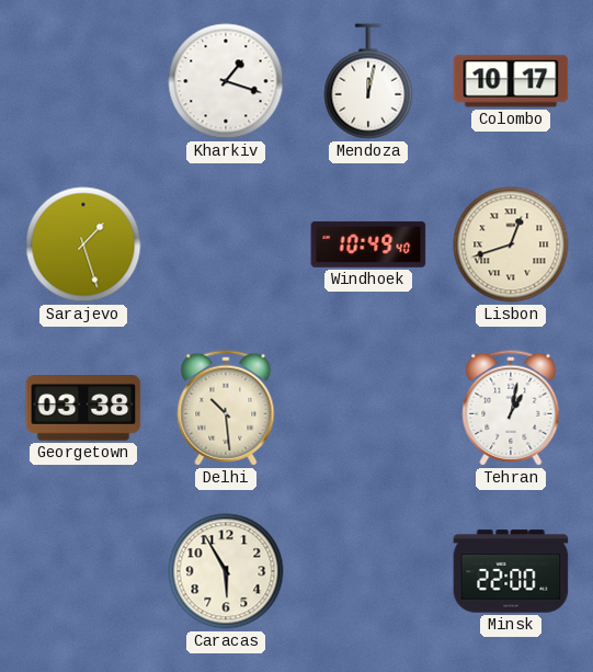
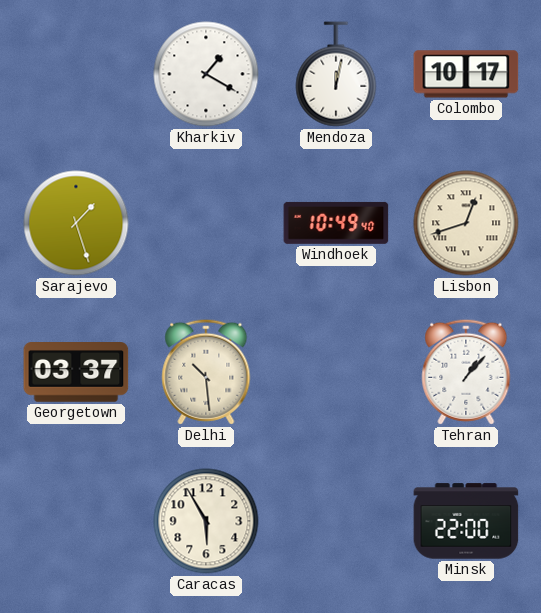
Kharkiv: 1:18 -> 1:20 (206, 74)
Georgetown: 03:38 -> 03:37 (76, 373)
Tehran: 1:02 -> 1:07 (466, 372)
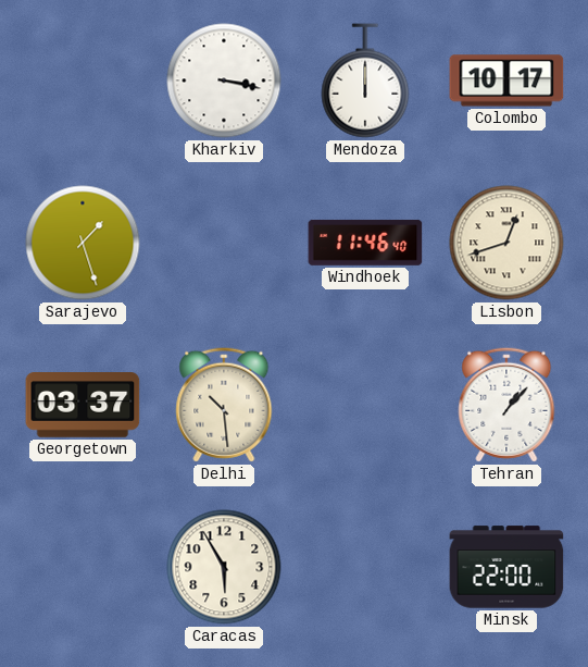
Kharkiv: 1:20 -> 3:17 (224, 81)
Mendoza: 12:02 -> 12:00 (365, 81)
Windhoek: 10:49 -> 11:46 (365, 243)
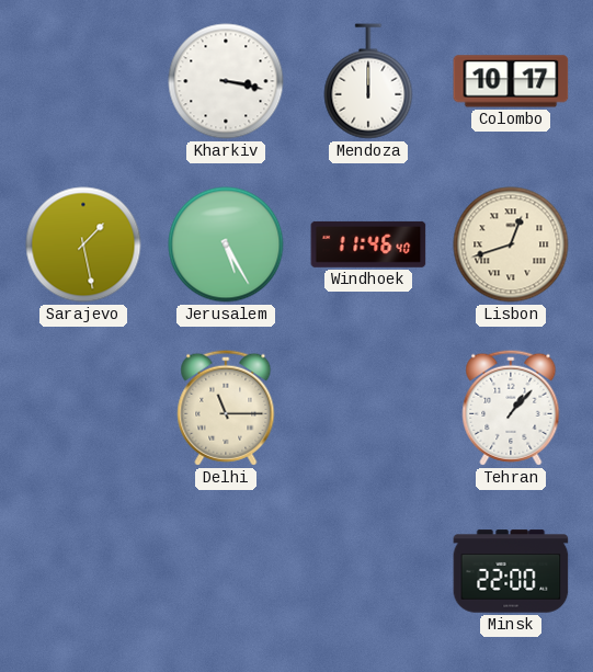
Sarajevo: 1:27 -> 1:28 (83, 244)
Jerusalem: none -> 5:25 (226, 244)
Georgetown: 03:37 -> none (83, 406)
Delhi: 10:29 -> 11:15 (226, 408)
Caracas: 5:55 -> none (224, 567)
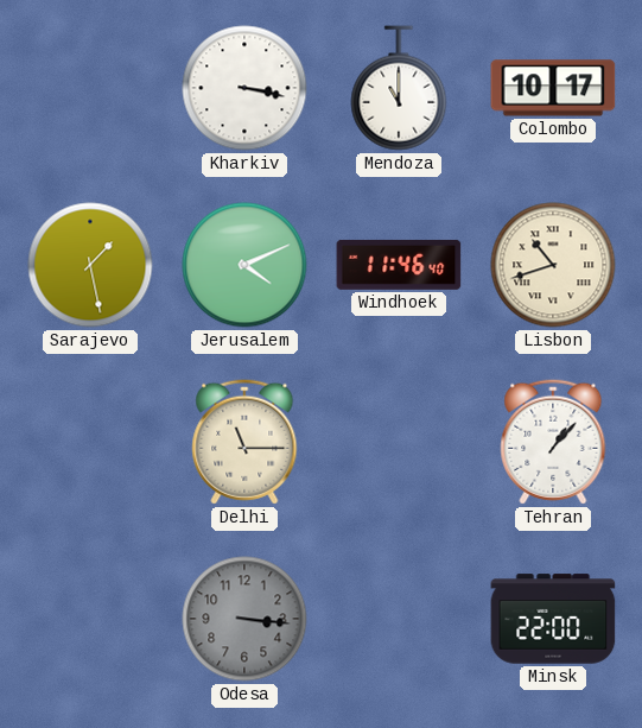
Mendoza: 12:00 -> 11:00 (399, 88)
Jerusalem: 5:25 -> 4:11 (244, 265)
Lisbon: 12:42 -> 10:42 (553, 265)
Odesa: none -> 3:16 (244, 619)
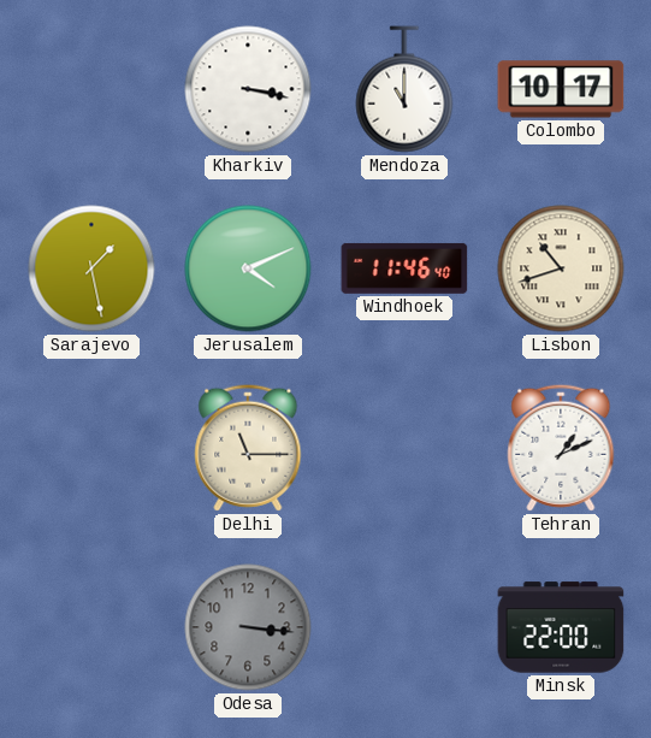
Tehran: 1:07 -> 1:11 (561, 448)
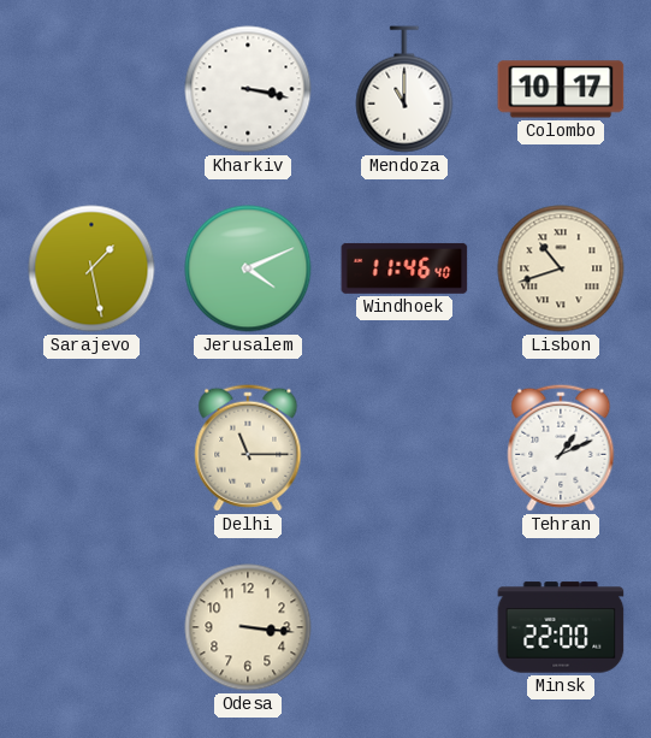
Odesa dial: grey -> cream (248, 627)
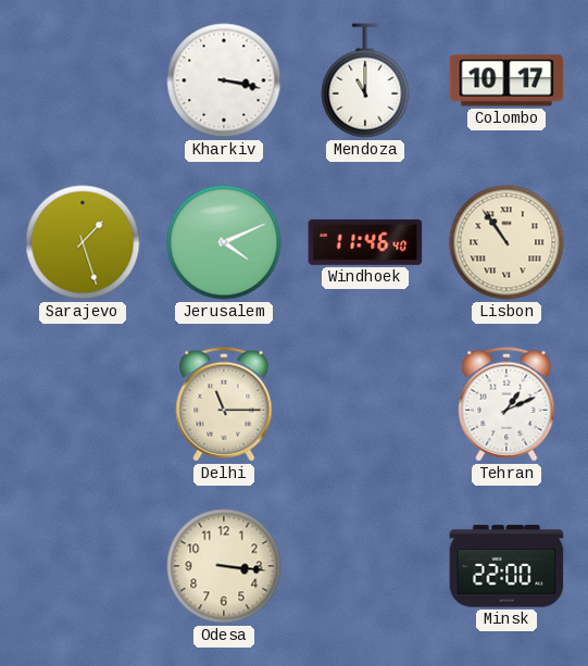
Sarajevo: 1:28 -> 1:27 (83, 242)
Lisbon: 10:42 -> 10:54 (506, 242)
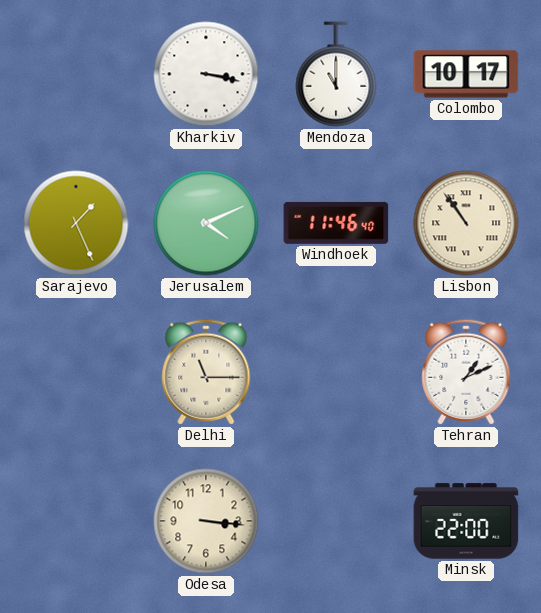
Sarajevo: 1:27 -> 1:26 (76, 223)
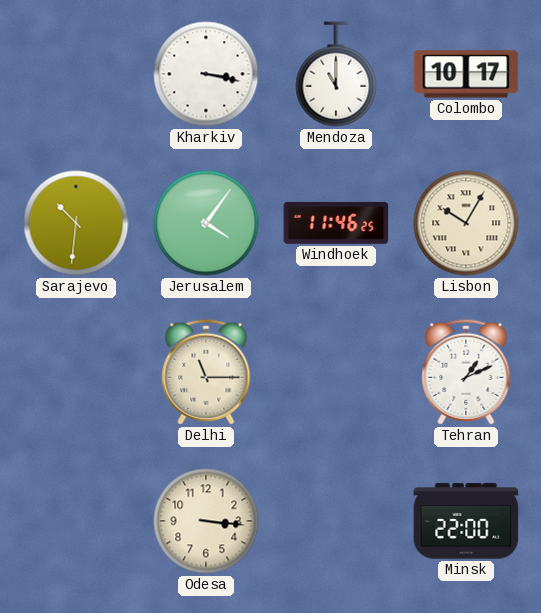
Sarajevo: 1:26 -> 10:31 (76, 223)
Jerusalem: 4:11 -> 4:06 (206, 223)
Windhoek: 11:46:40 -> 11:46:25 (336, 223)
Lisbon: 10:54 -> 10:05 (466, 223)
